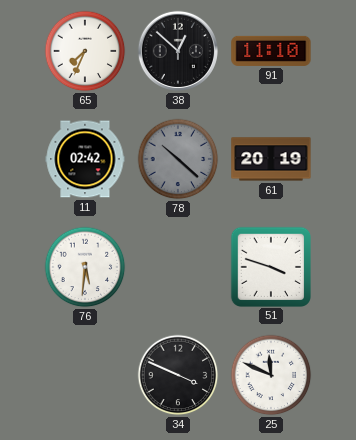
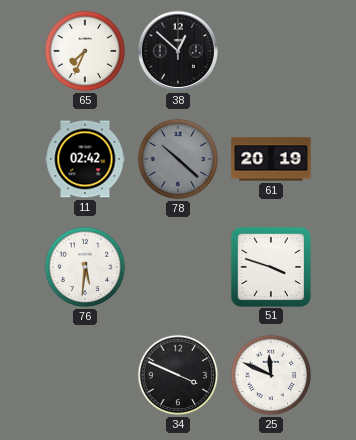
91: 11:10 -> none (271, 51)
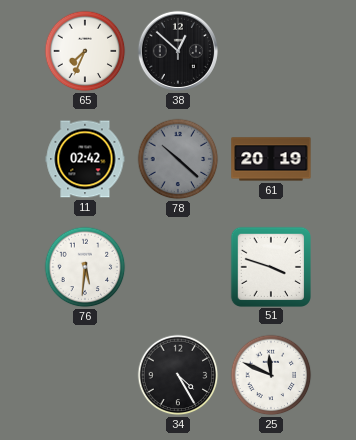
34: 3:49 -> 4:25 (178, 375)
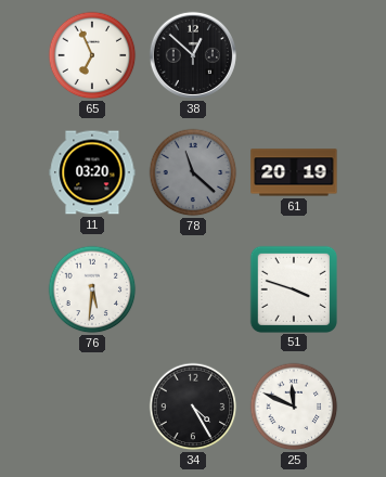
65: 7:34 -> 6:56 (92, 55)
11: 02:42 -> 03:20 (92, 172)
78: 10:22 -> 11:22 (193, 172)
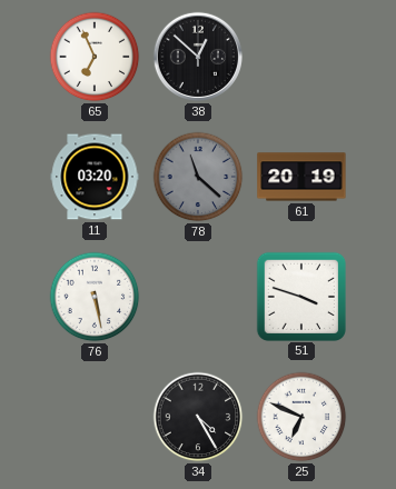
76: 5:31 -> 5:28 (95, 297)
25: 11:49 -> 6:49 (301, 417)
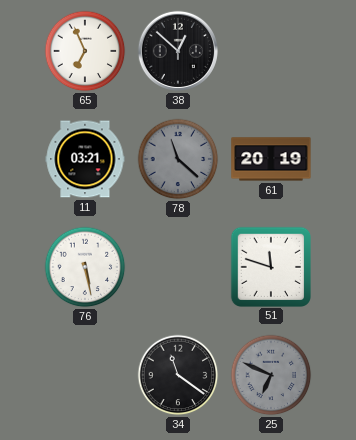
11: 03:20 -> 03:21 (85, 159)
51: 3:48 -> 11:48 (270, 266)
34: 4:25 -> 11:21 (178, 375)
25 dial: white -> grey (271, 375)
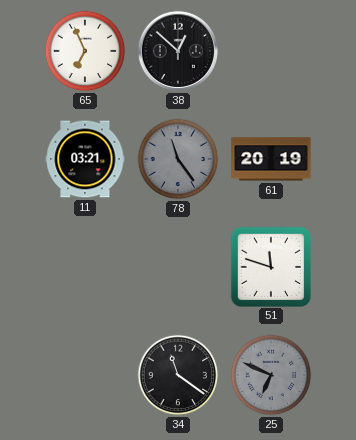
78: 11:22 -> 11:24 (178, 159)
76: 5:28 -> none (85, 267)
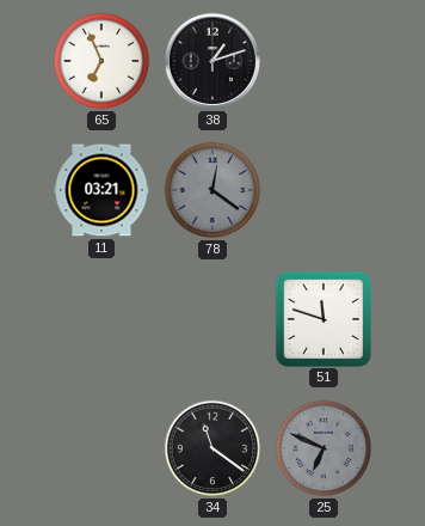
38: 12:52 -> 1:12 (213, 61)
78: 11:24 -> 12:21 (213, 190)
61: 20:19 -> none (271, 159)
